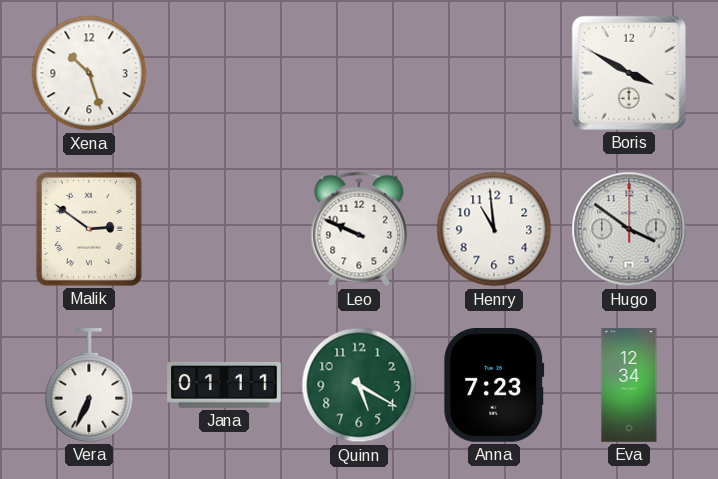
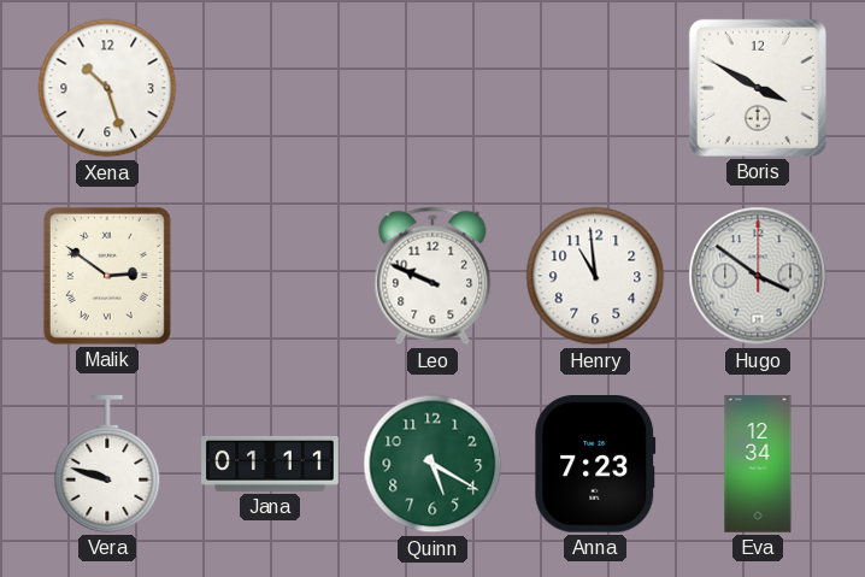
Vera: 6:34 -> 9:48 (107, 464)
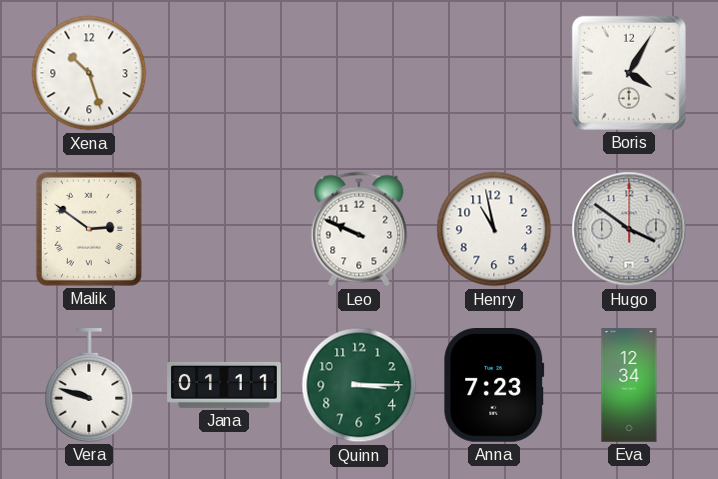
Boris: 3:50 -> 4:05 (629, 73)
Henry: 10:59 -> 10:58 (494, 229)
Quinn: 5:20 -> 3:15 (359, 385)
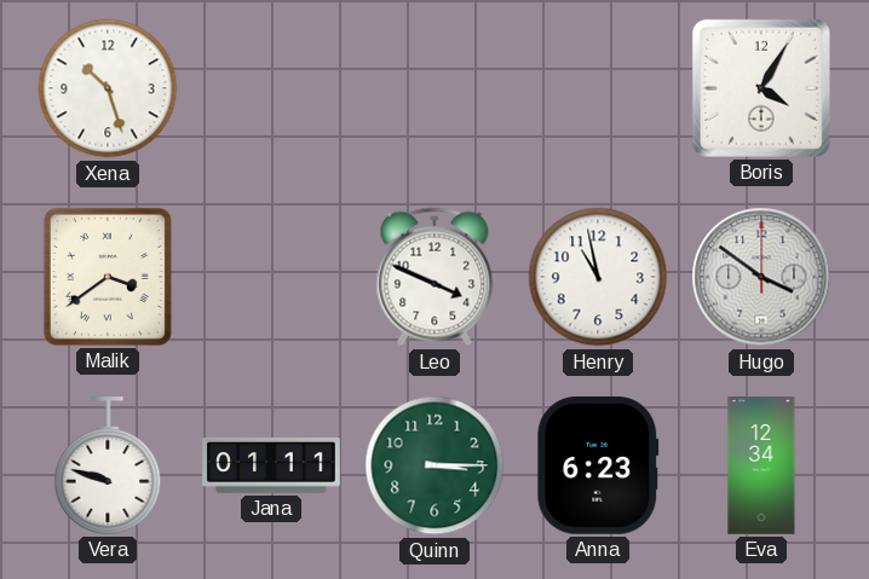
Malik: 2:51 -> 3:39 (108, 277)
Leo: 9:49 -> 3:49 (434, 277)
Anna: 7:23 -> 6:23 (598, 467)
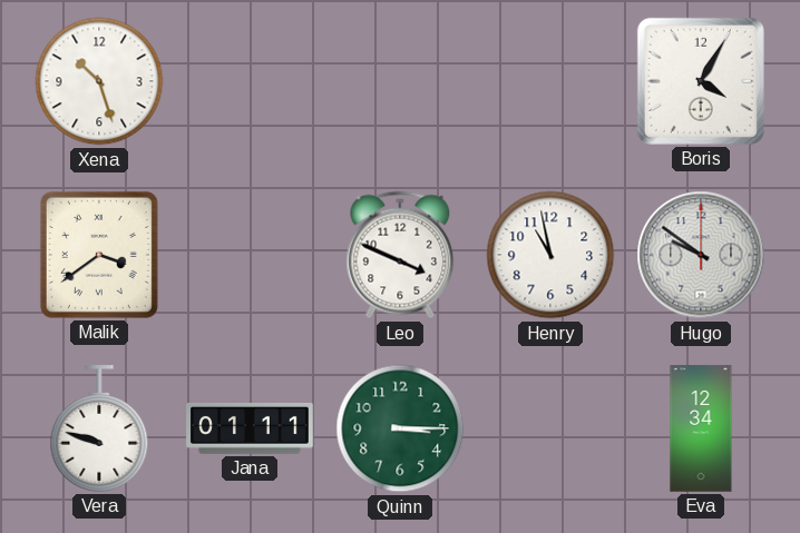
Hugo: 3:51 -> 9:51 (701, 255)
Anna: 6:23 -> none (598, 467)
